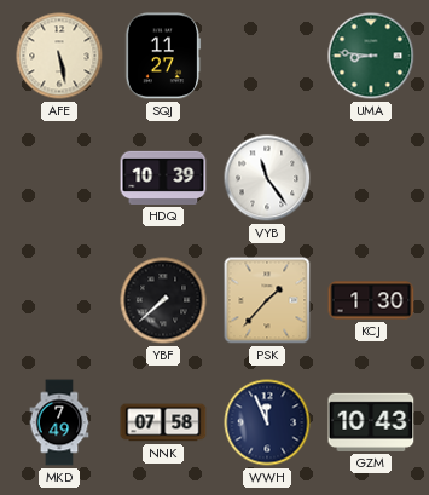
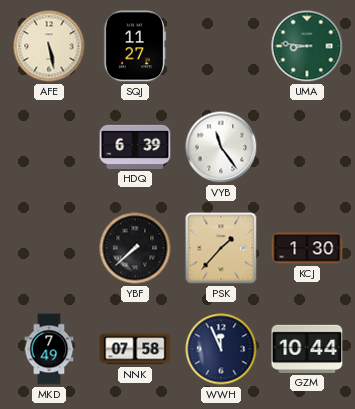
HDQ: 10:39 -> 6:39 (135, 147)
GZM: 10:43 -> 10:44 (307, 349)
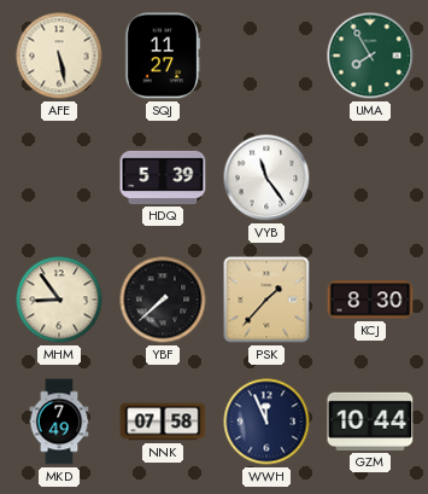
UMA: 8:46 -> 7:55 (370, 56)
HDQ: 6:39 -> 5:39 (163, 178)
MHM: none -> 8:54 (59, 300)
KCJ: 1:30 -> 8:30 (370, 300)
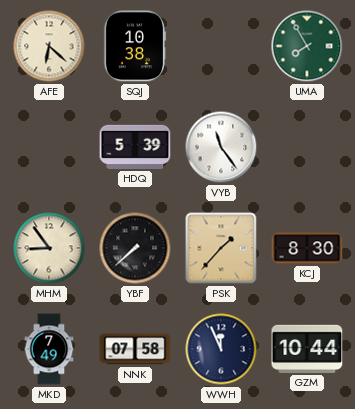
AFE: 5:28 -> 6:22 (49, 46)
SQJ: 11:27 -> 10:38 (135, 46)
